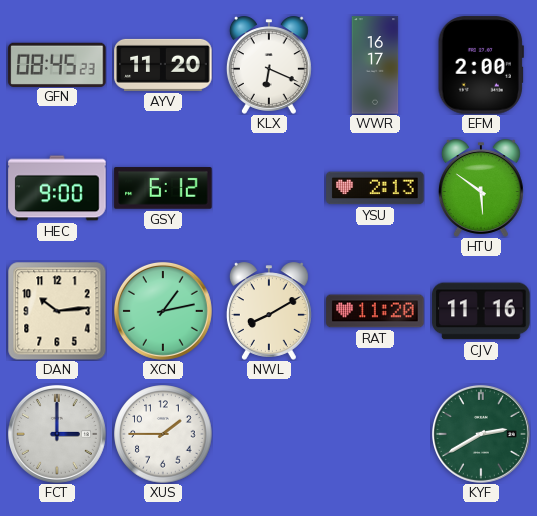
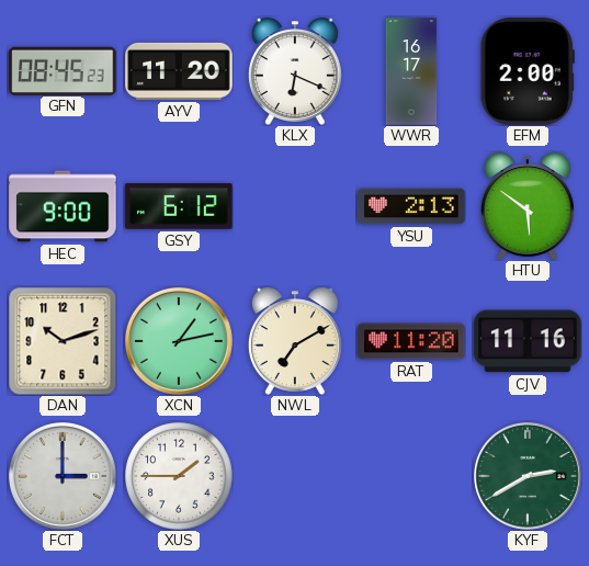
DAN: 10:14 -> 10:12 (63, 341)
NWL: 8:10 -> 7:10 (295, 341)
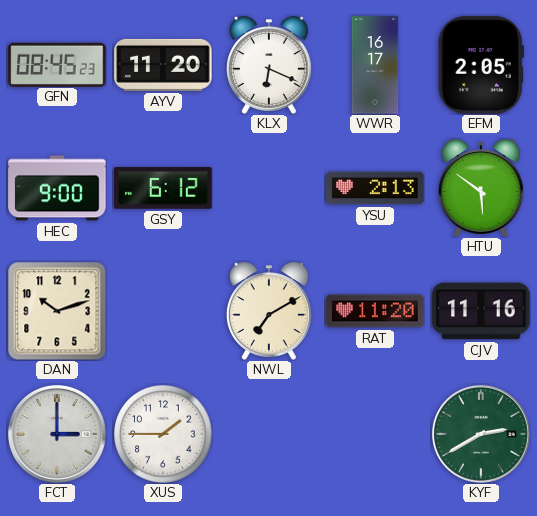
EFM: 2:00 -> 2:05 (481, 65)
XCN: 1:13 -> none (179, 341)
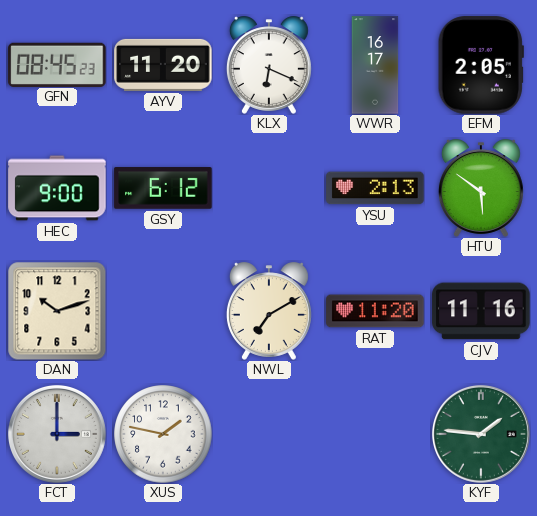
XUS: 1:45 -> 1:47 (163, 434)
KYF: 2:40 -> 1:46 (481, 434)
